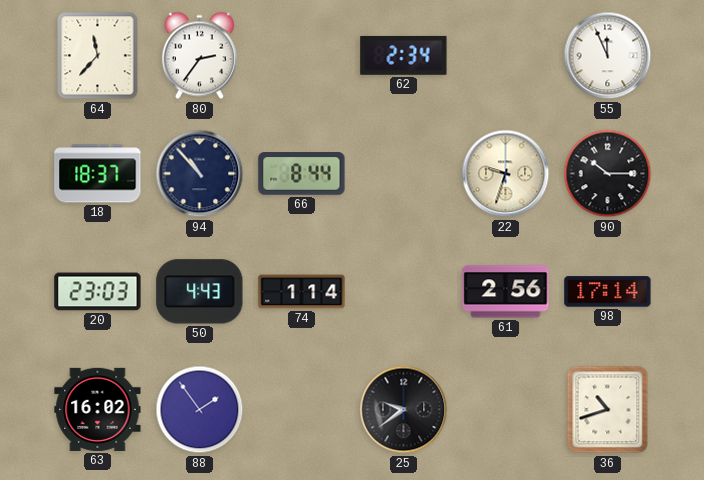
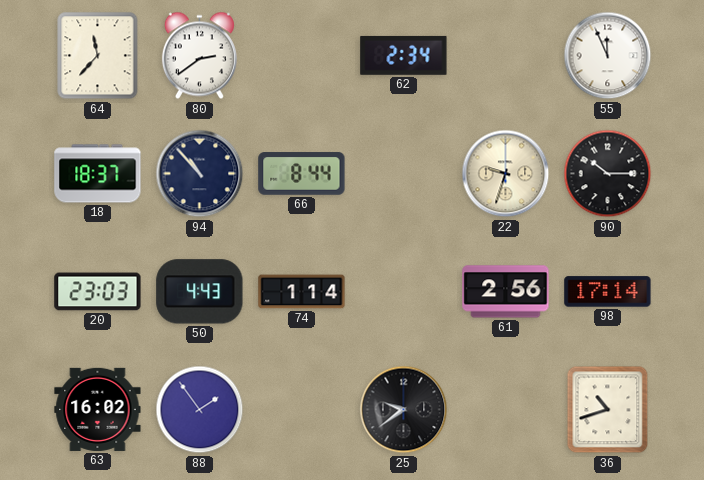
80: 2:36 -> 2:39 (199, 56)
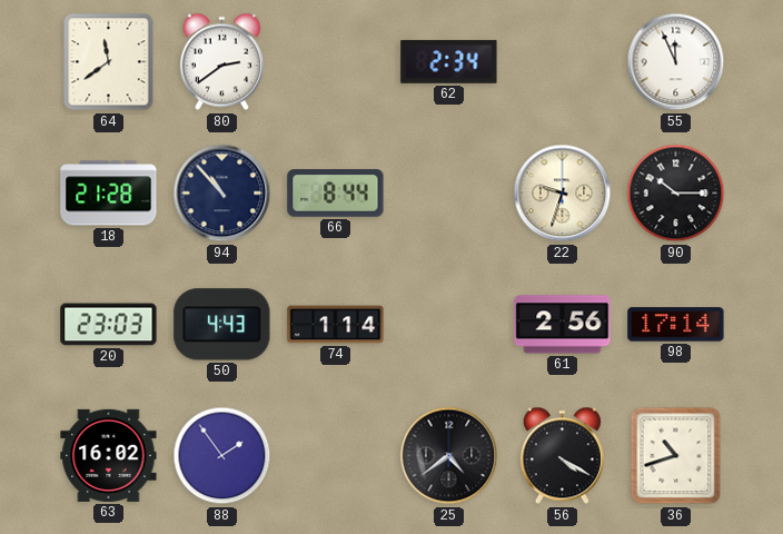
64: 11:37 -> 11:39 (109, 62)
18: 18:37 -> 21:28 (109, 194)
25: 9:39 -> 4:39 (449, 456)
56: none -> 4:20 (562, 456)
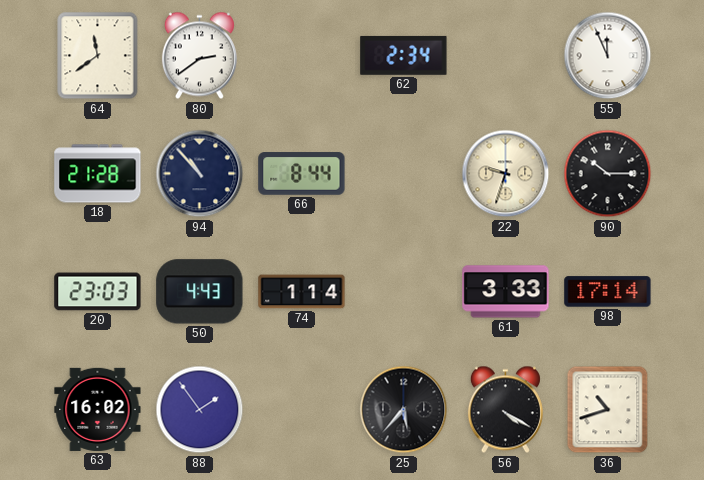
61: 2:56 -> 3:33 (506, 292)
25: 4:39 -> 5:37 (404, 410)
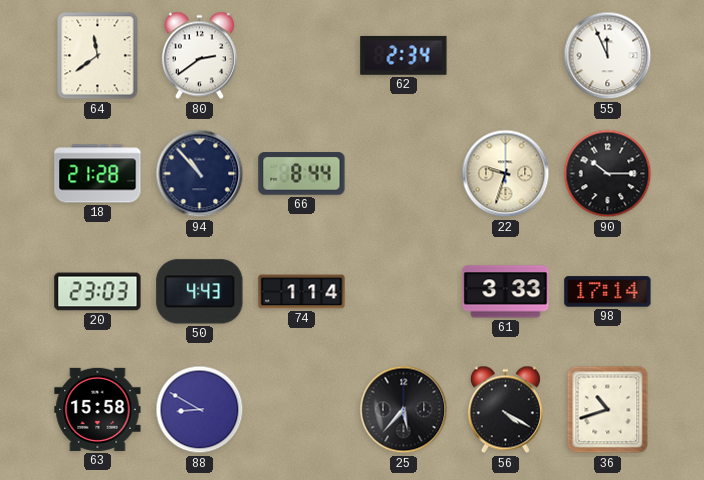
63: 16:02 -> 15:58 (98, 409)
88: 1:54 -> 8:50 (200, 410)
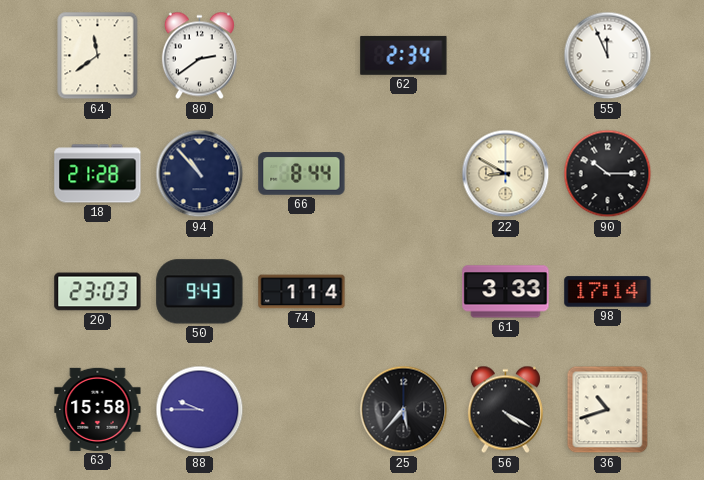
22: 9:33 -> 8:50 (506, 174)
50: 4:43 -> 9:43 (200, 292)
88: 8:50 -> 9:45 (200, 410)
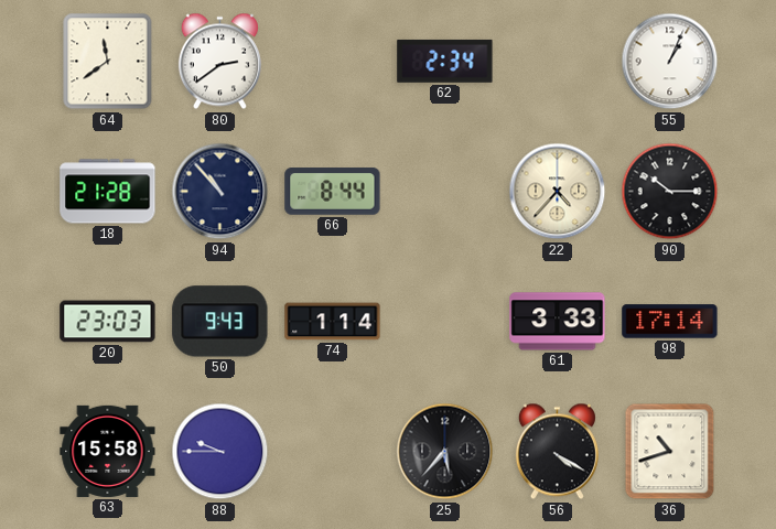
55: 11:56 -> 1:04 (670, 62)
22: 8:50 -> 4:37 (558, 192)
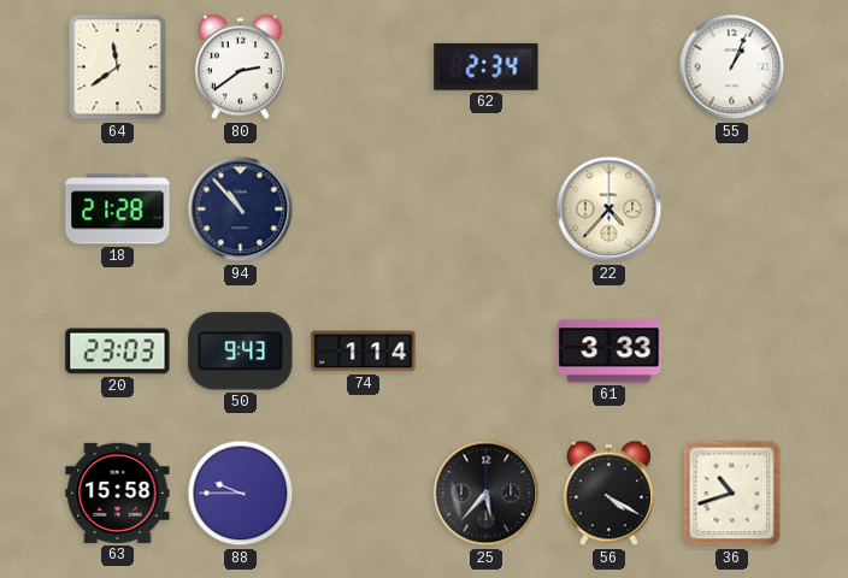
66: 8:44 -> none (333, 192)
90: 10:15 -> none (670, 192)
98: 17:14 -> none (670, 322)
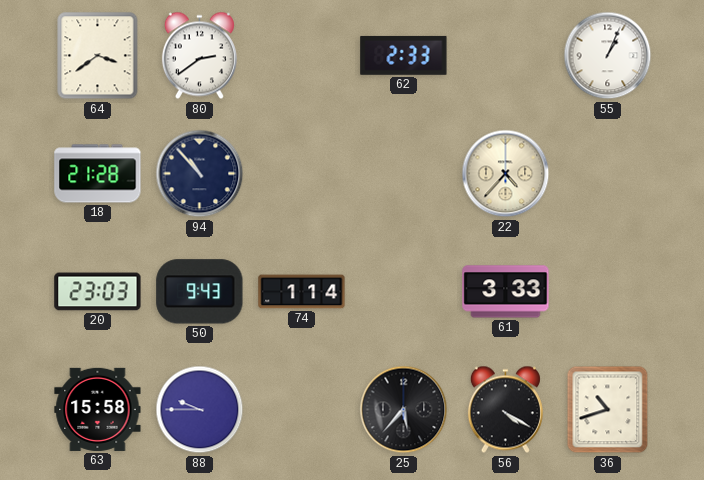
64: 11:39 -> 3:39 (98, 56)
62: 2:34 -> 2:33 (404, 55)
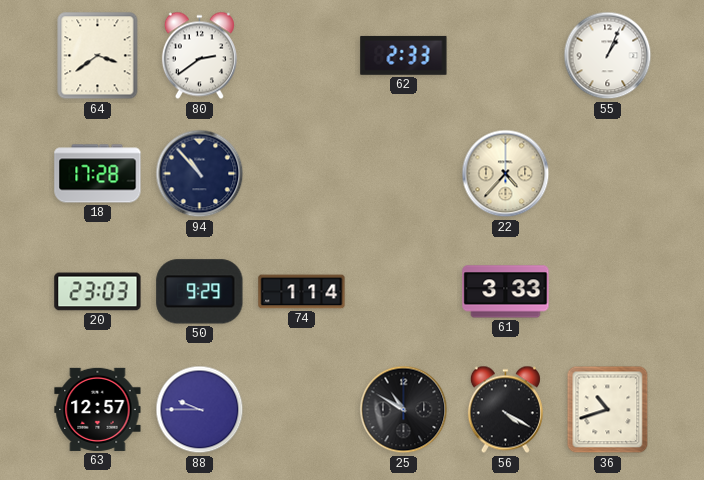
18: 21:28 -> 17:28 (98, 174)
50: 9:43 -> 9:29 (200, 292)
63: 15:58 -> 12:57 (98, 409)
25: 5:37 -> 10:50 (404, 410)
